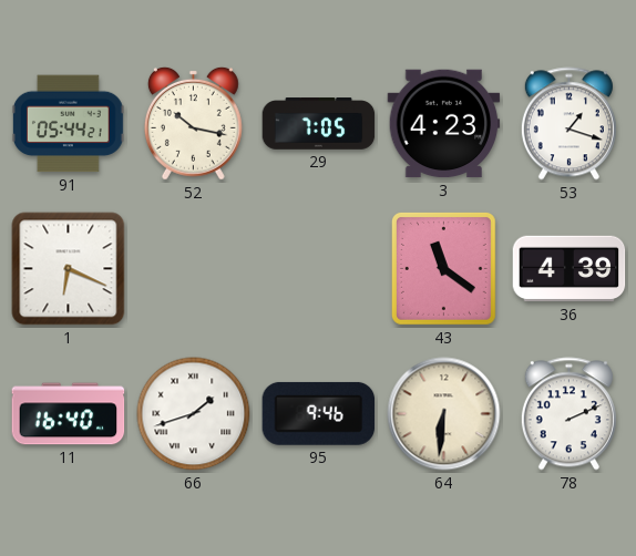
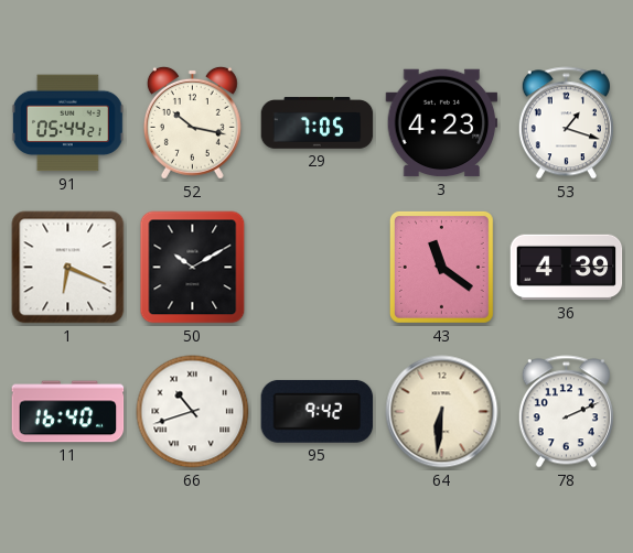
50: none -> 10:10 (193, 268)
66: 1:42 -> 10:42 (193, 412)
95: 9:46 -> 9:42 (318, 411)
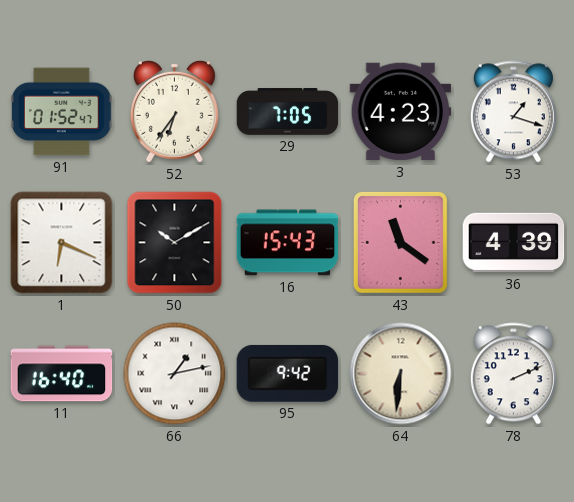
91: 05:44 -> 01:52 (62, 112)
52: 10:17 -> 6:36 (174, 111)
16: none -> 15:43 (288, 243)
66: 10:42 -> 1:13 (175, 374)
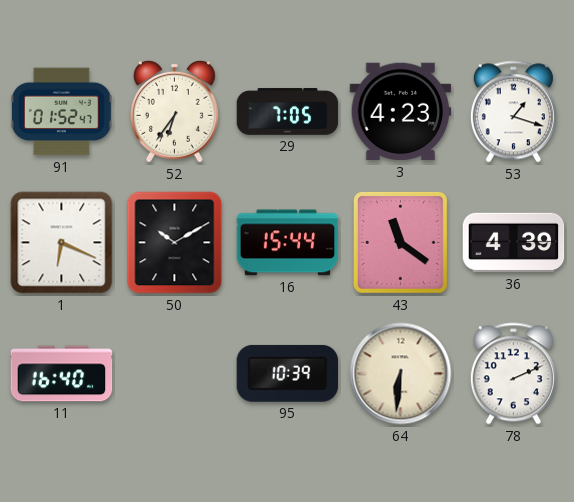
16: 15:43 -> 15:44 (288, 243)
66: 1:13 -> none (175, 374)
95: 9:42 -> 10:39 (288, 373)
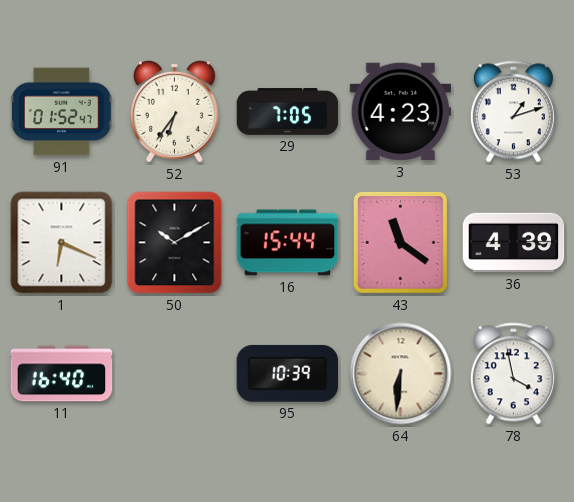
53: 1:18 -> 1:12 (513, 112)
78: 2:11 -> 3:58 (513, 374)
